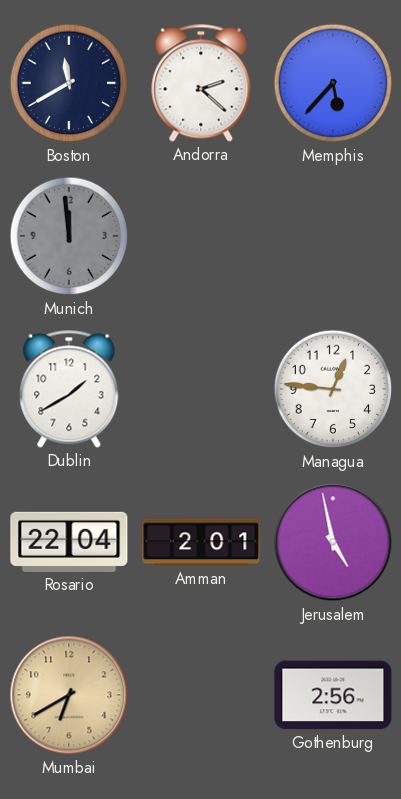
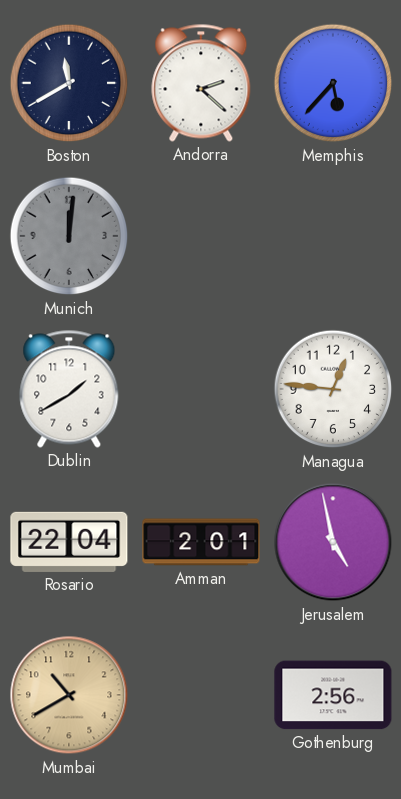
Munich: 11:59 -> 12:01 (69, 236)
Mumbai: 6:40 -> 10:40 (69, 695)
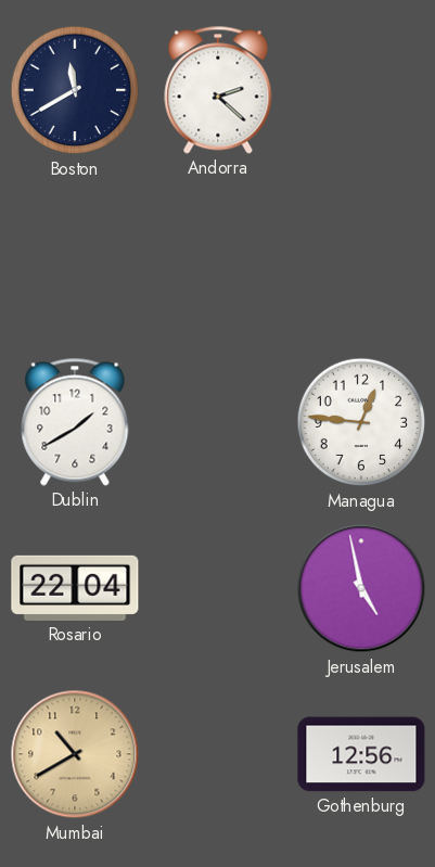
Memphis: 5:37 -> none (333, 83)
Munich: 12:01 -> none (69, 236)
Amman: 2:01 -> none (201, 542)
Gothenburg: 2:56 -> 12:56 (361, 754)
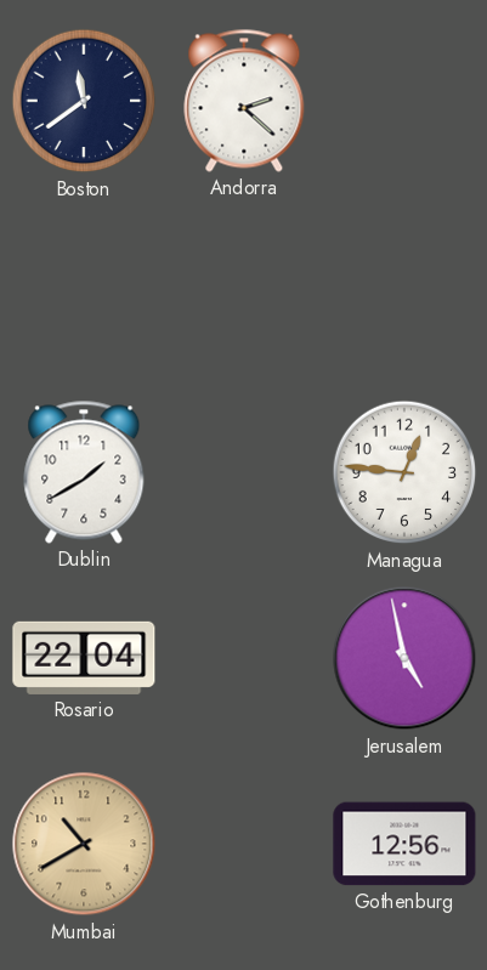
Boston: 11:40 -> 11:39 (84, 101)
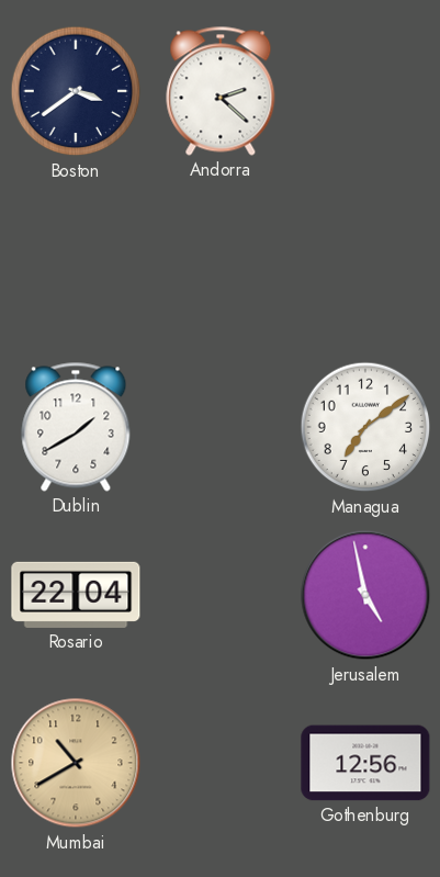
Boston: 11:39 -> 3:39 (76, 91)
Managua: 12:46 -> 7:09 (365, 427)
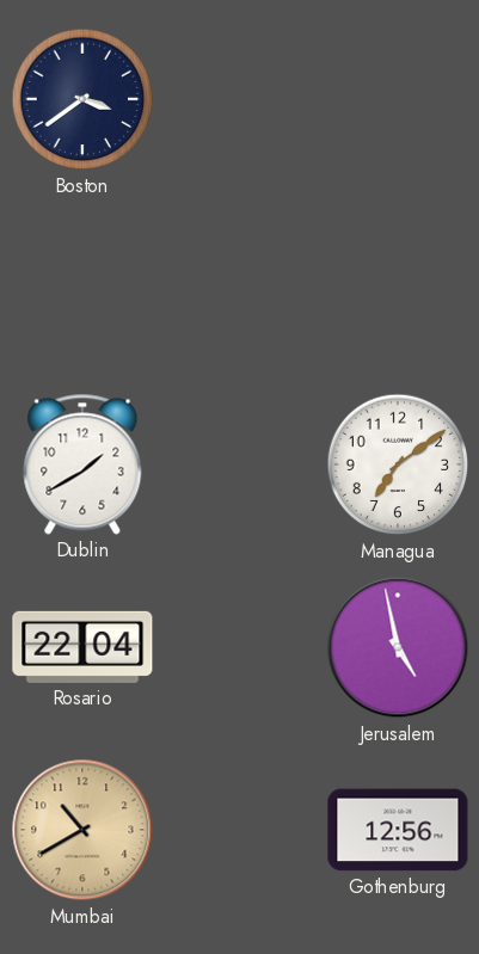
Andorra: 2:22 -> none (221, 91)
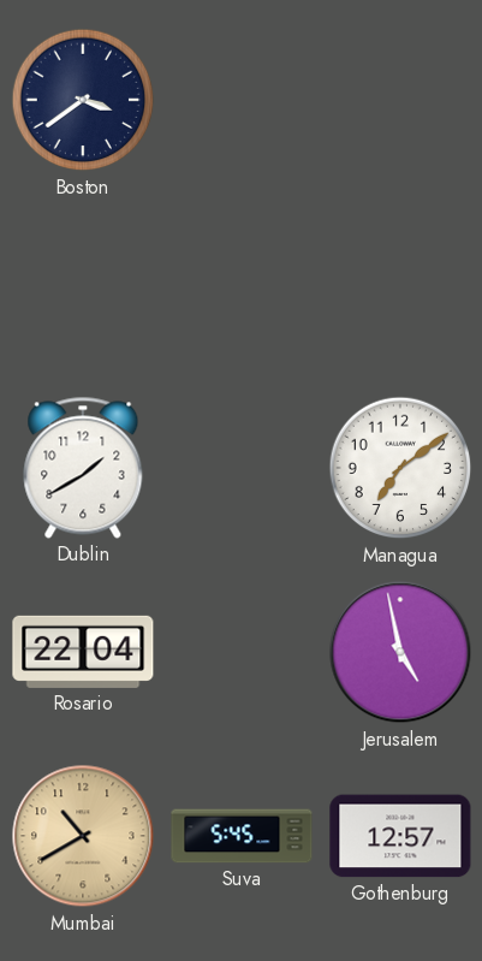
Suva: none -> 5:45 (242, 836)
Gothenburg: 12:56 -> 12:57 (400, 836)
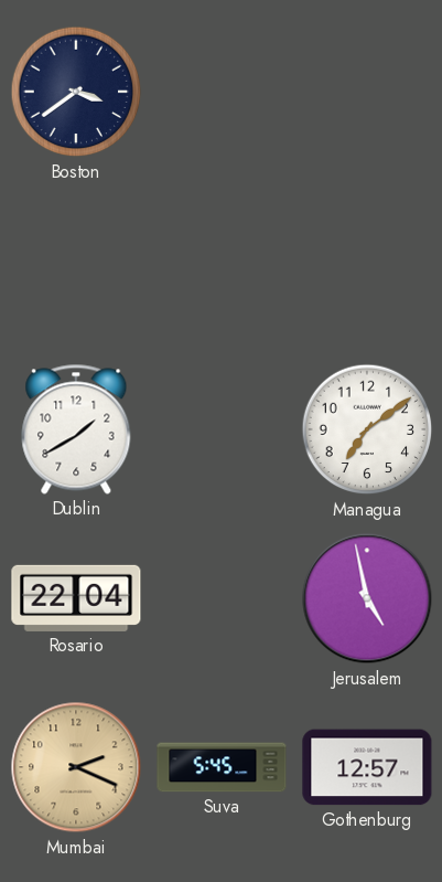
Mumbai: 10:40 -> 2:19 (76, 767)
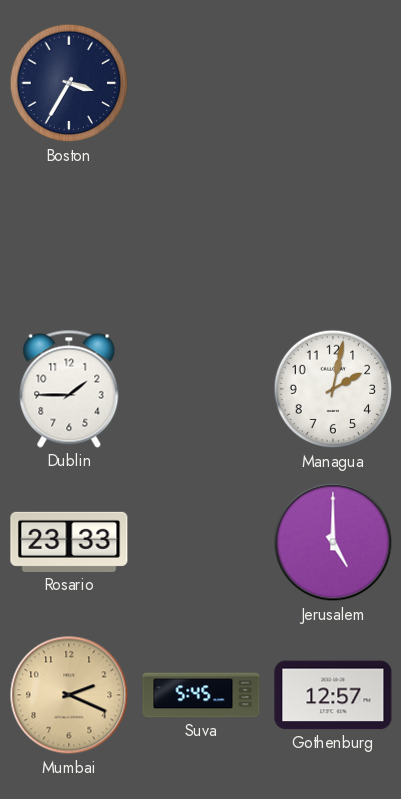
Boston: 3:39 -> 3:35 (69, 83)
Dublin: 1:40 -> 1:45 (69, 389)
Managua: 7:09 -> 2:02 (333, 389)
Rosario: 22:04 -> 23:33 (69, 542)
Jerusalem: 4:58 -> 5:00 (333, 542)
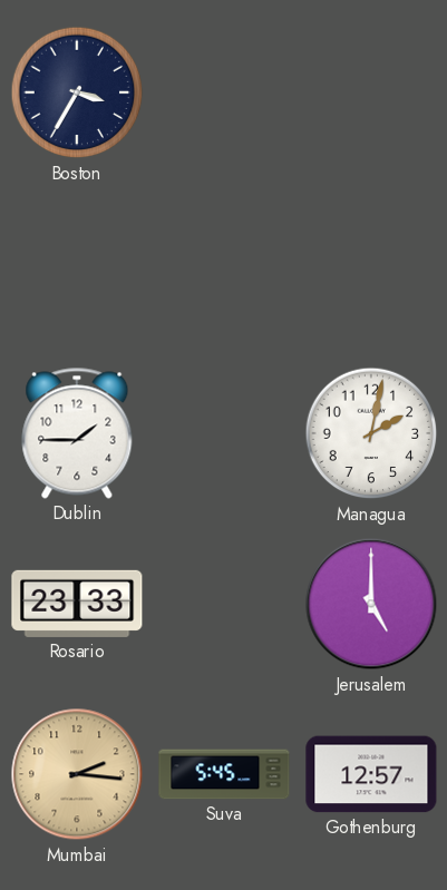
Mumbai: 2:19 -> 2:16 (77, 774)
